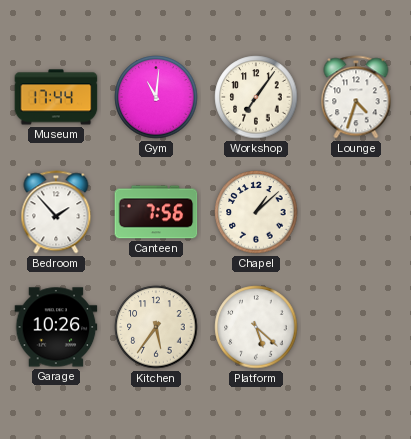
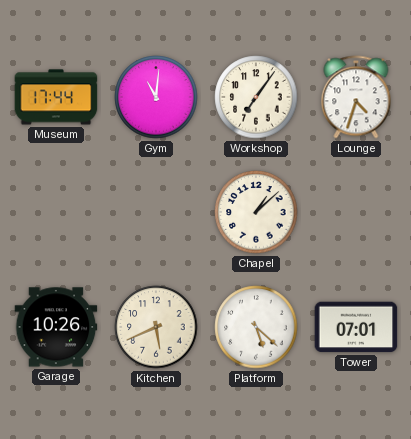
Bedroom: 1:53 -> none (56, 212)
Canteen: 7:56 -> none (156, 212)
Kitchen: 5:36 -> 5:41 (156, 327)
Tower: none -> 07:01 (356, 327)
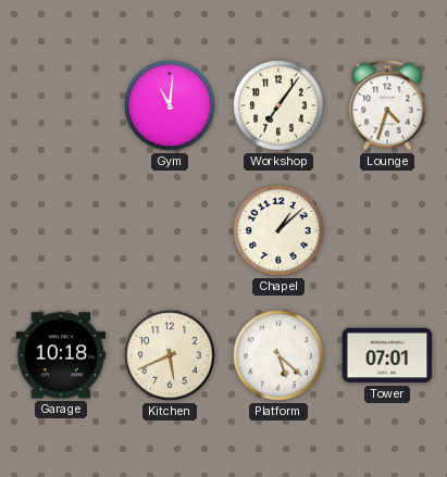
Museum: 17:44 -> none (56, 97)
Garage: 10:26 -> 10:18 (61, 355)
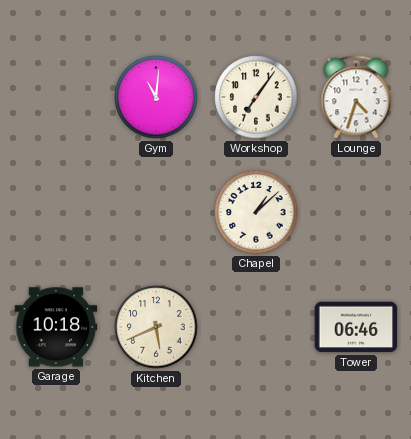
Platform: 5:22 -> none (278, 355)
Tower: 07:01 -> 06:46 (356, 327)
